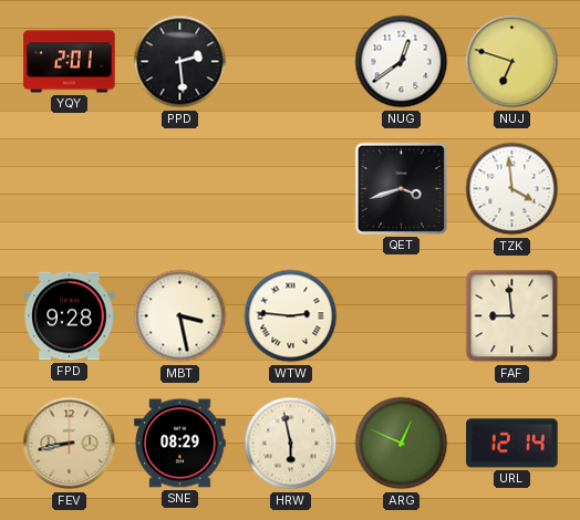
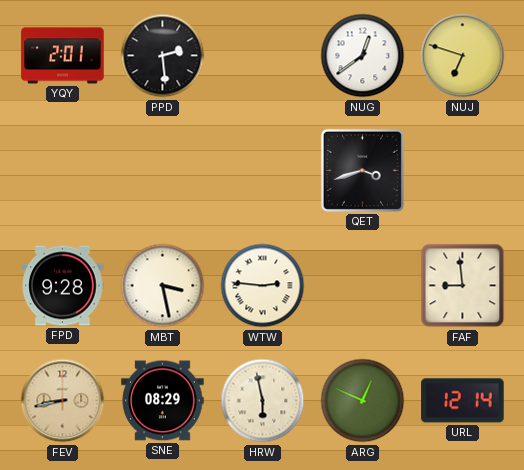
TZK: 3:59 -> none (512, 189)
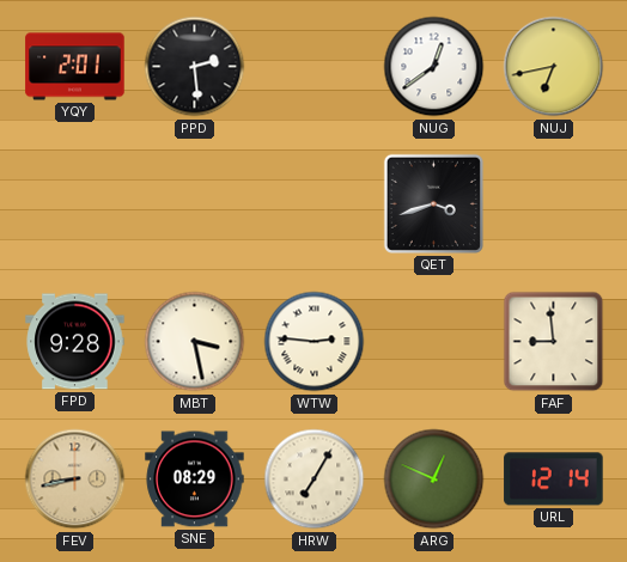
NUJ: 6:48 -> 6:43 (554, 67)
HRW: 5:58 -> 7:05 (315, 479)
